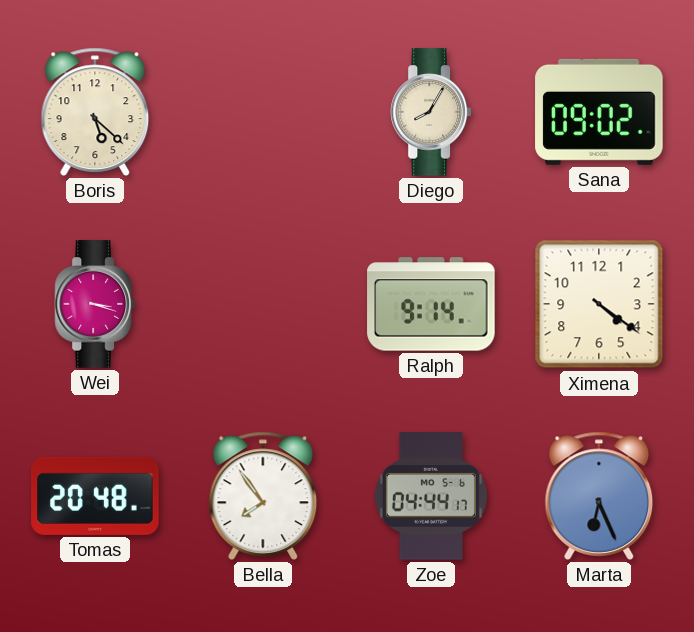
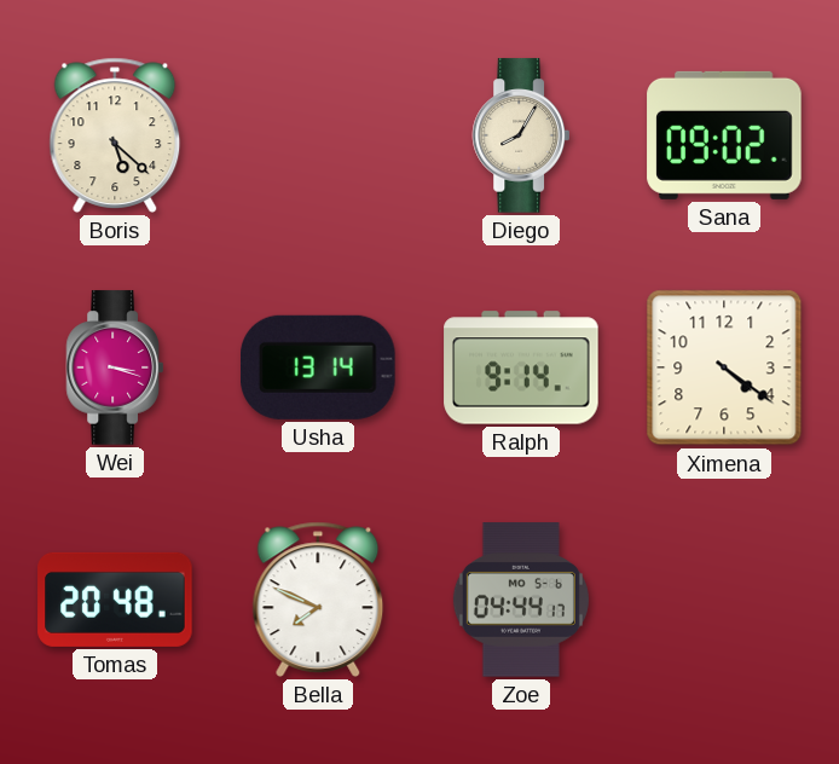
Usha: none -> 13:14 (319, 367)
Bella: 7:54 -> 7:49 (318, 600)
Marta: 6:26 -> none (599, 496)
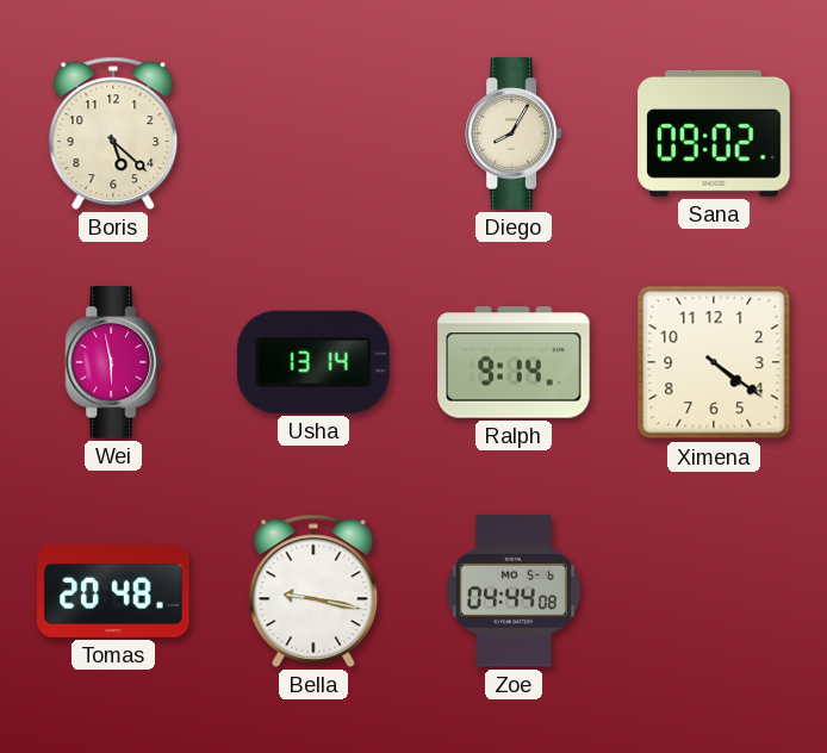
Wei: 3:18 -> 5:58 (112, 362)
Bella: 7:49 -> 9:17 (313, 591)
Zoe: 04:44:17 -> 04:44:08 (514, 591)
